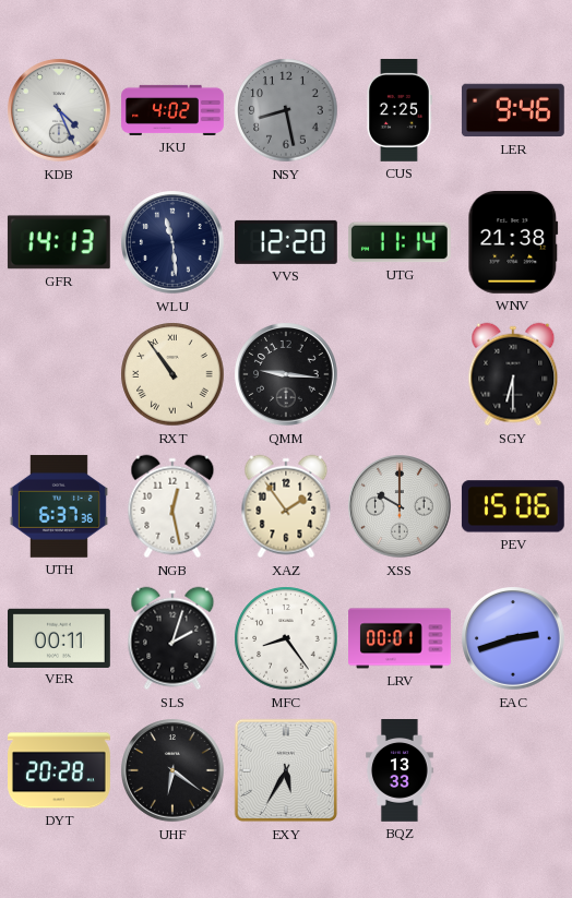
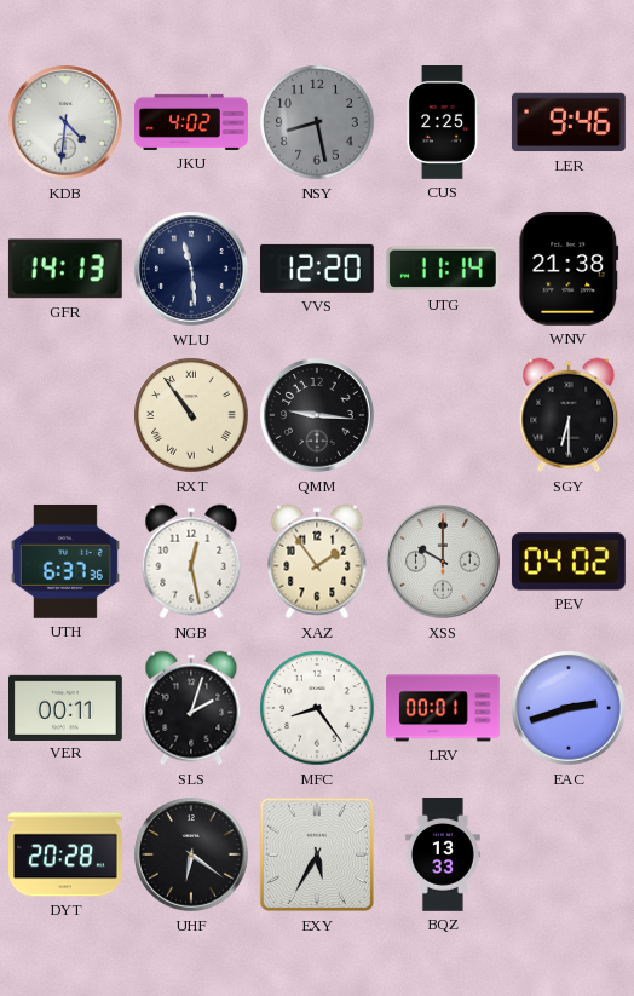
KDB: 4:26 -> 4:31 (67, 123)
PEV: 15:06 -> 04:02 (569, 562)
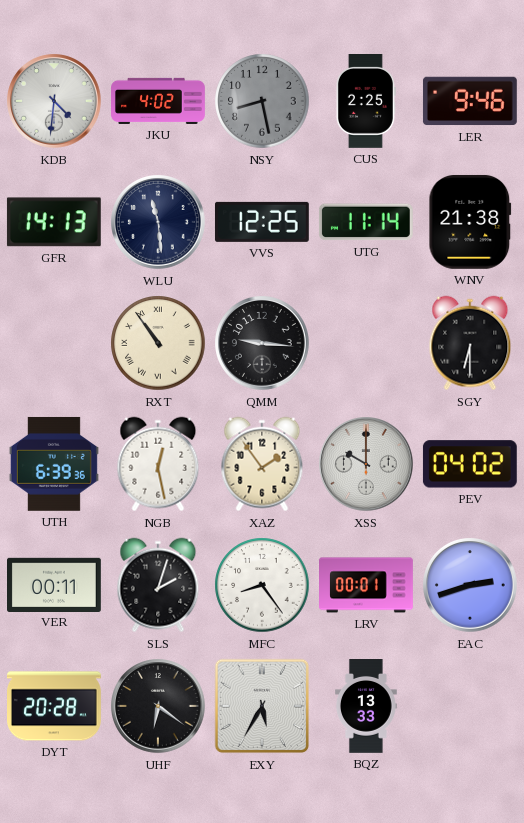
VVS: 12:20 -> 12:25 (262, 222)
UTH: 6:37 -> 6:39 (54, 464)
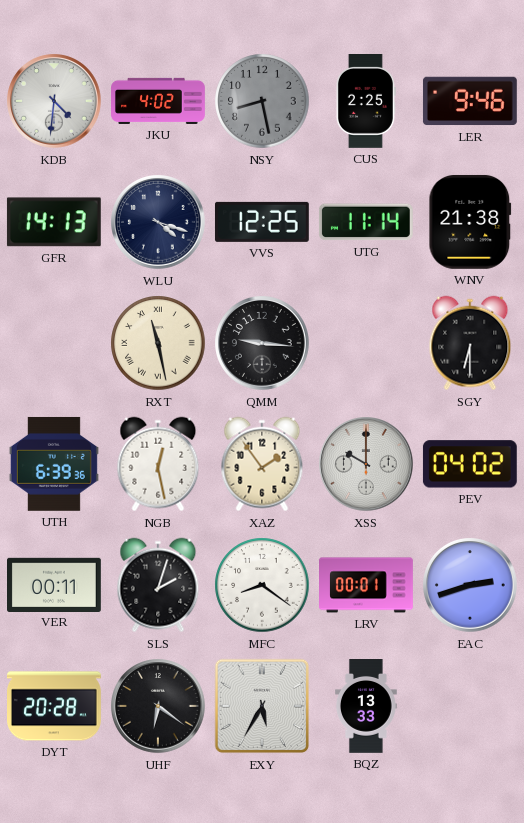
WLU: 11:29 -> 4:18 (159, 223)
RXT: 10:54 -> 11:28 (158, 343)
MFC: 8:24 -> 8:21 (262, 585)
